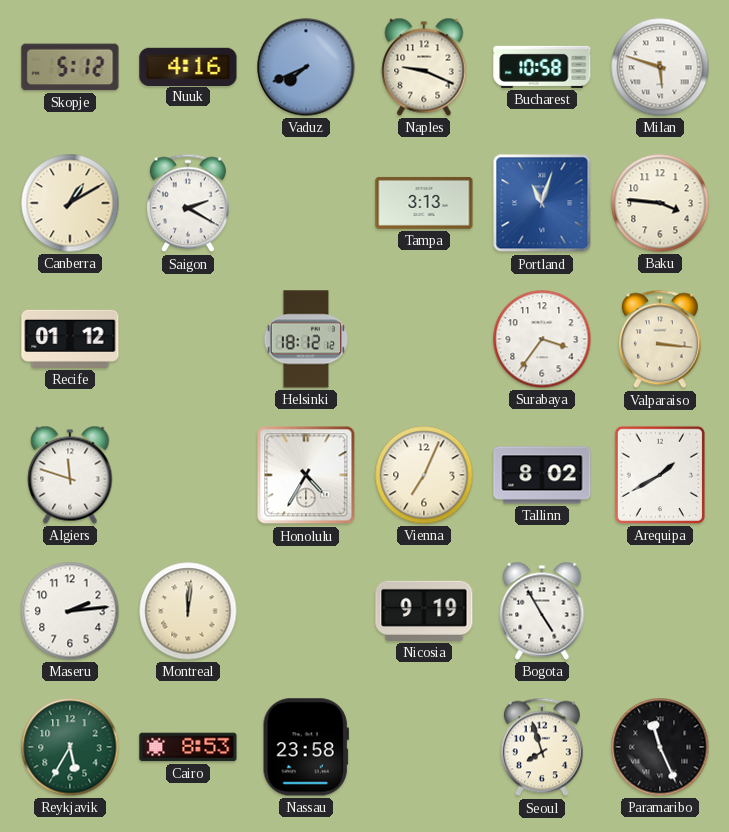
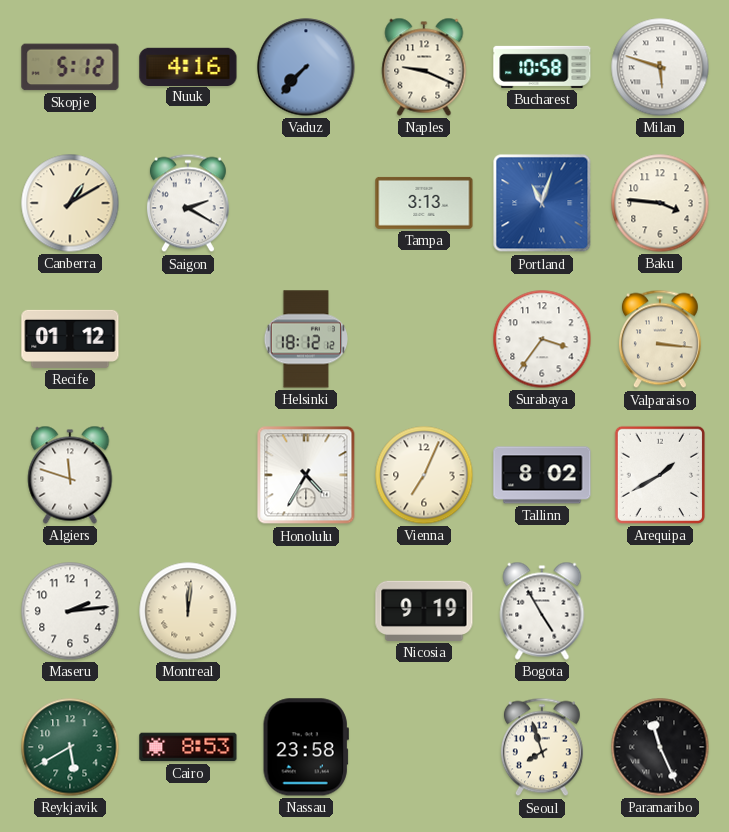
Vaduz: 7:41 -> 7:37 (306, 67)
Reykjavik: 5:35 -> 5:40 (70, 747)
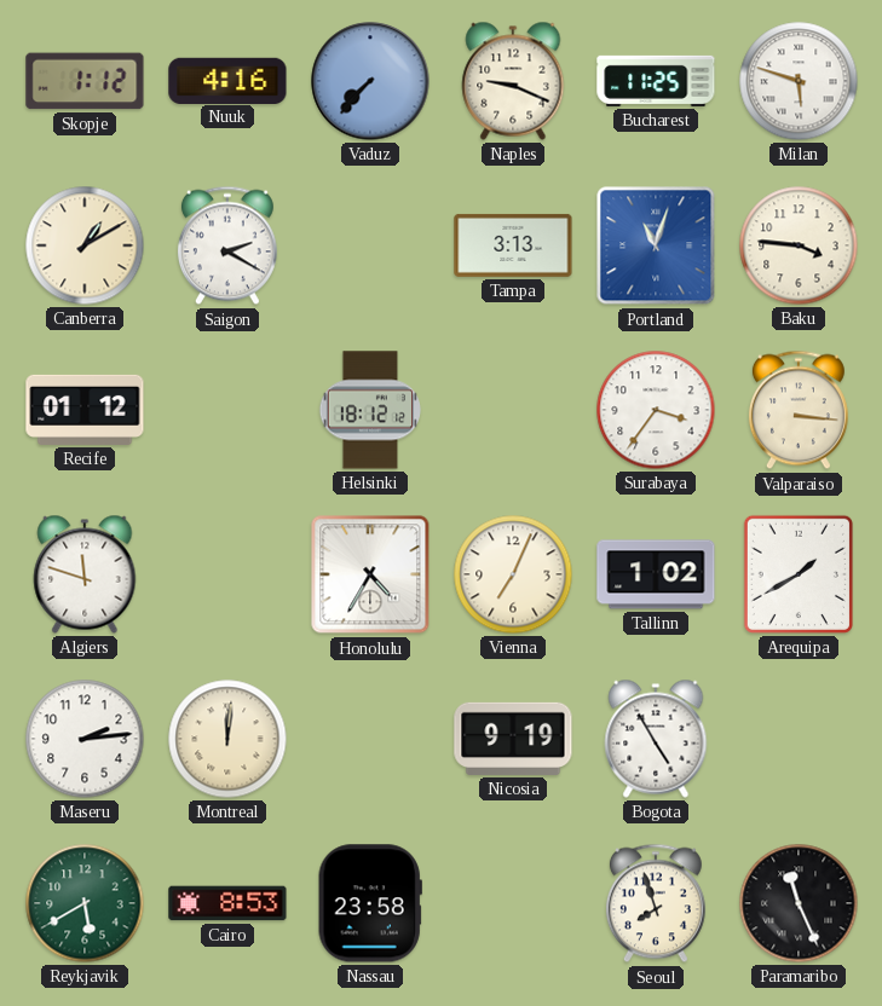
Skopje: 5:12 -> 1:12 (85, 81)
Bucharest: 10:58 -> 11:25 (656, 81)
Tallinn: 8:02 -> 1:02 (656, 574)
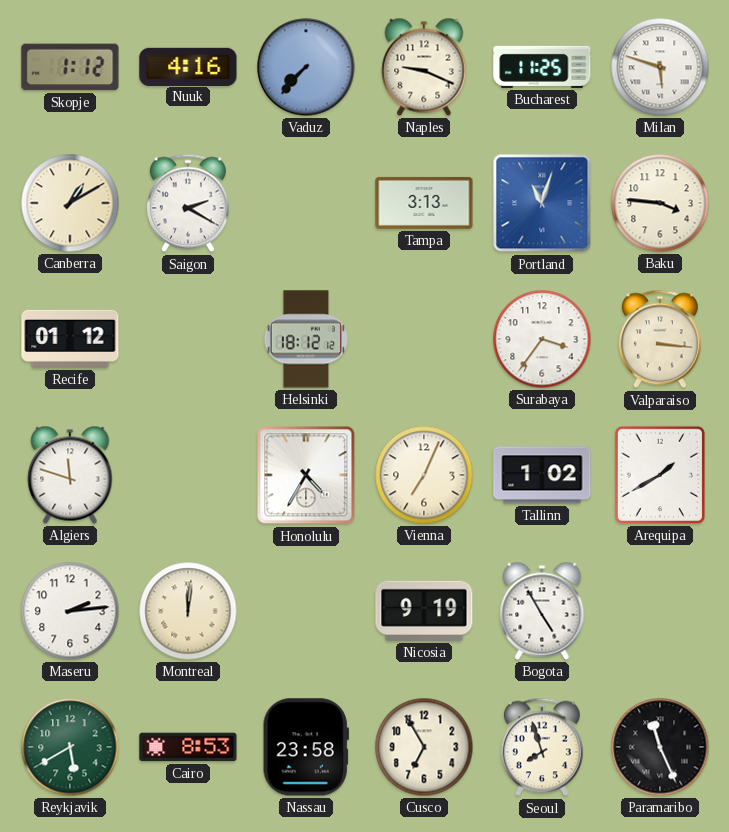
Cusco: none -> 6:55 (424, 747)
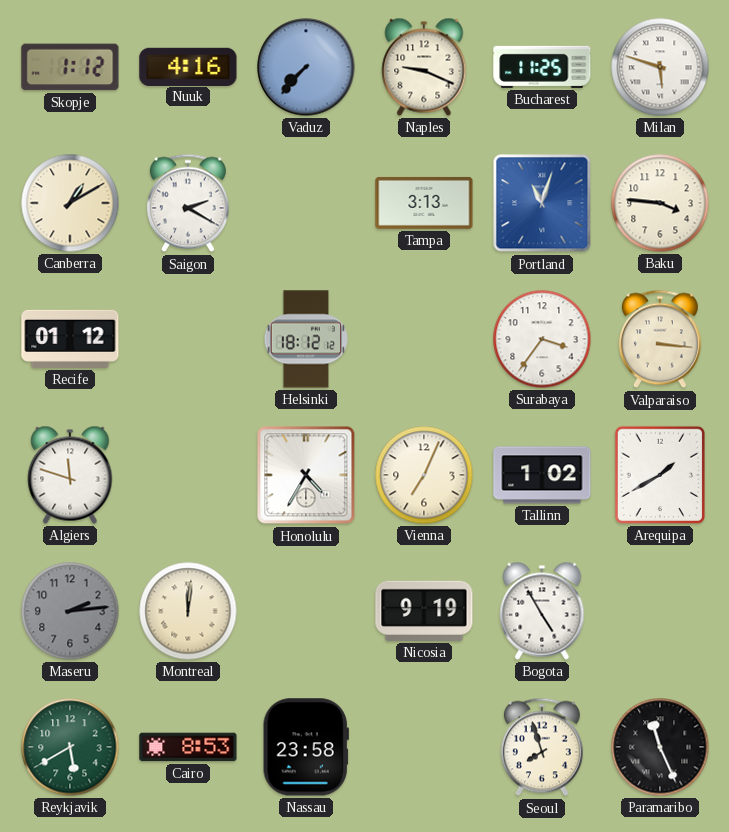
Maseru dial: white -> grey (70, 611)
Cusco: 6:55 -> none (424, 747)
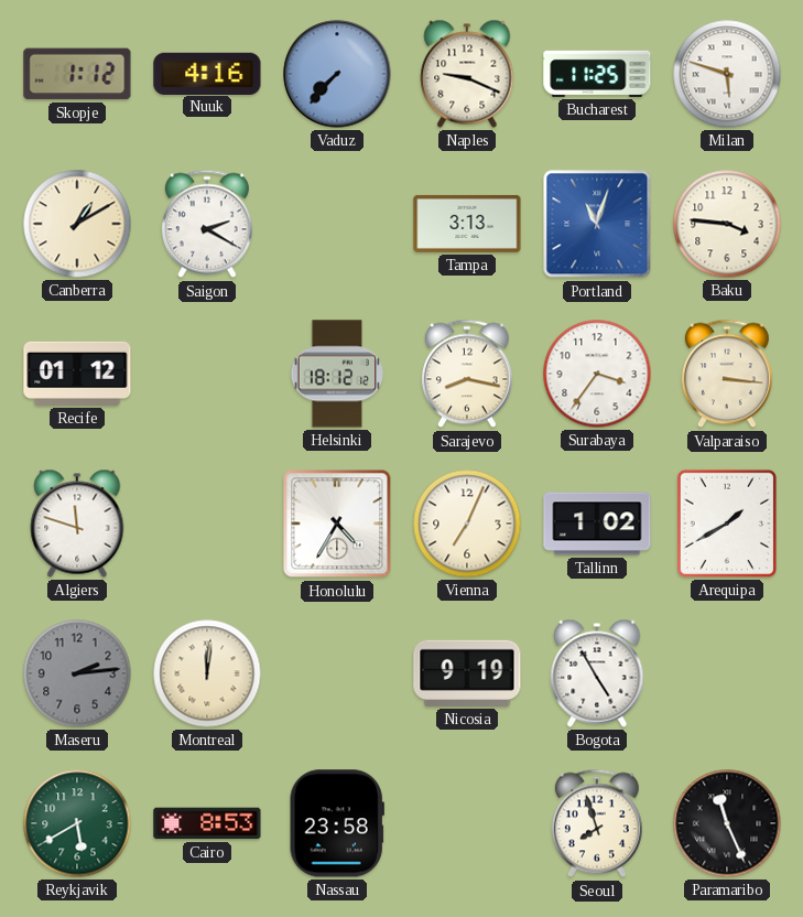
Sarajevo: none -> 8:17 (467, 374)
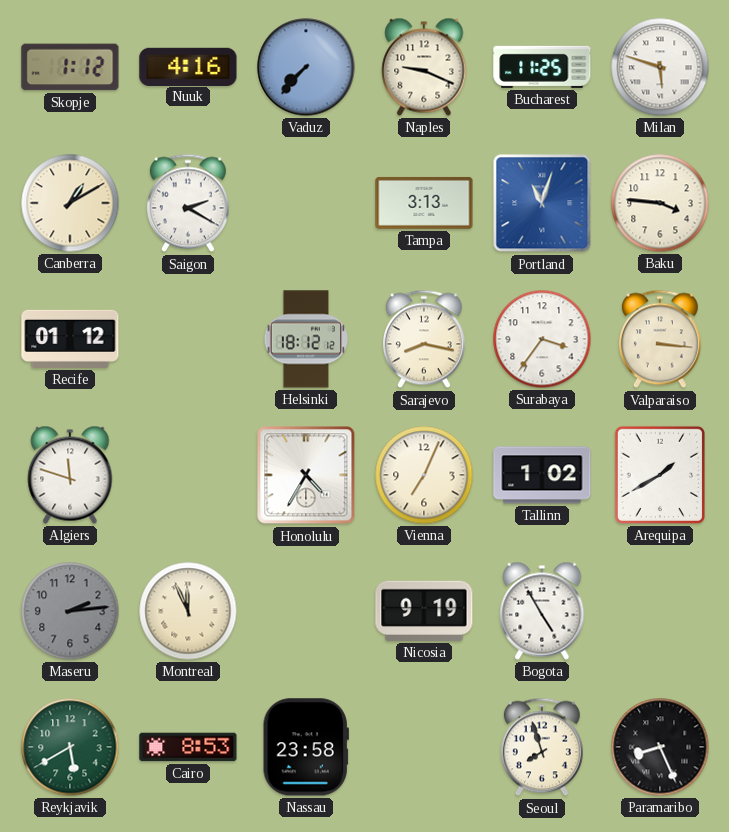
Montreal: 12:01 -> 11:56 (188, 611)
Paramaribo: 11:26 -> 8:26 (660, 747)
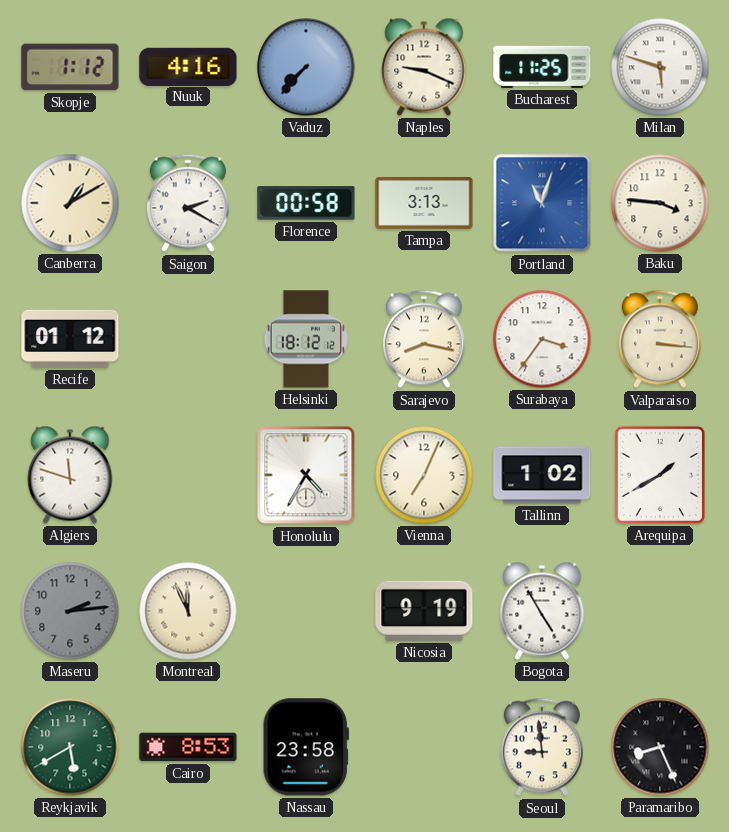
Florence: none -> 00:58 (306, 203)
Seoul: 7:57 -> 8:59 (542, 747)
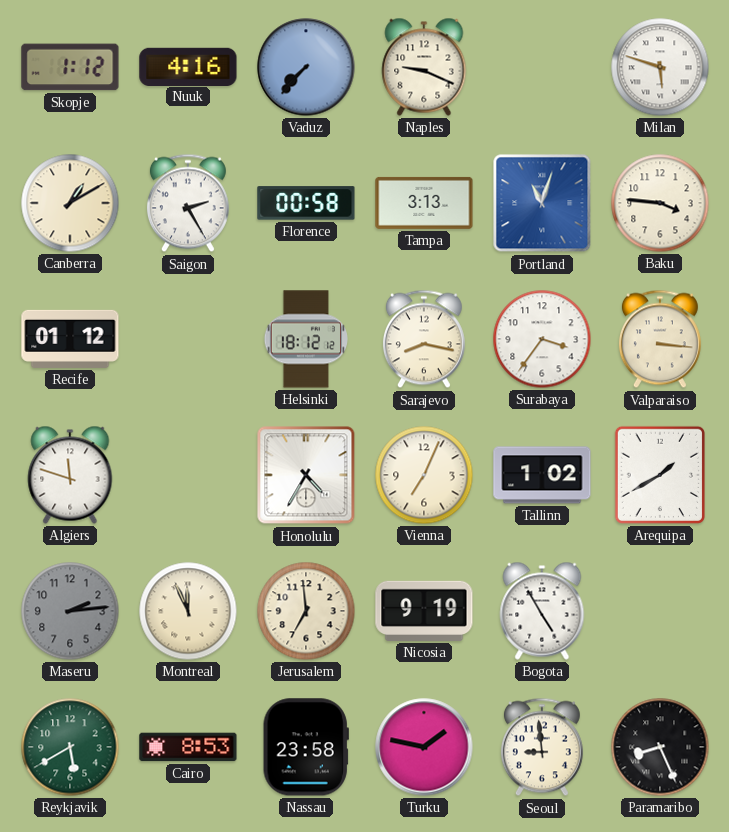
Bucharest: 11:25 -> none (542, 67)
Saigon: 2:20 -> 2:25 (188, 203)
Jerusalem: none -> 6:59 (306, 611)
Turku: none -> 1:47 (424, 747)
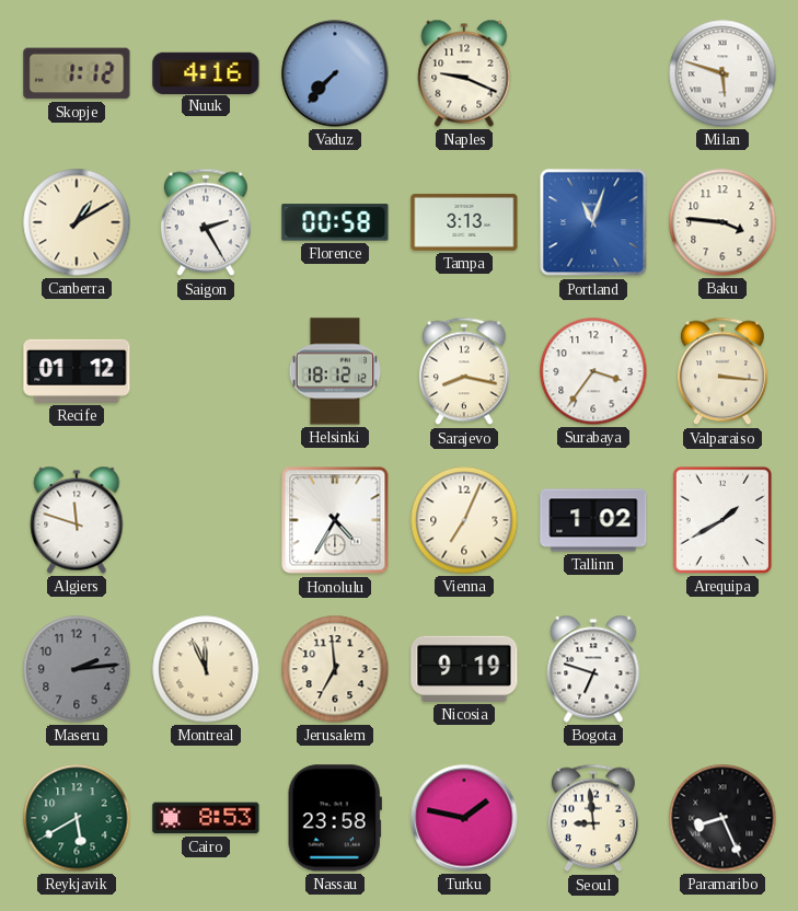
Bogota: 4:55 -> 6:48 (593, 669)
